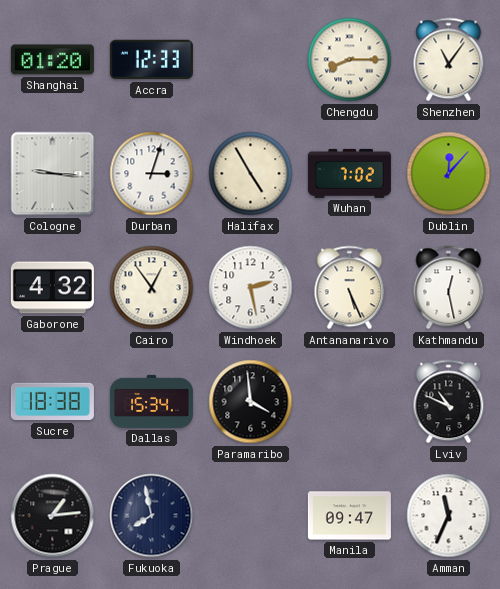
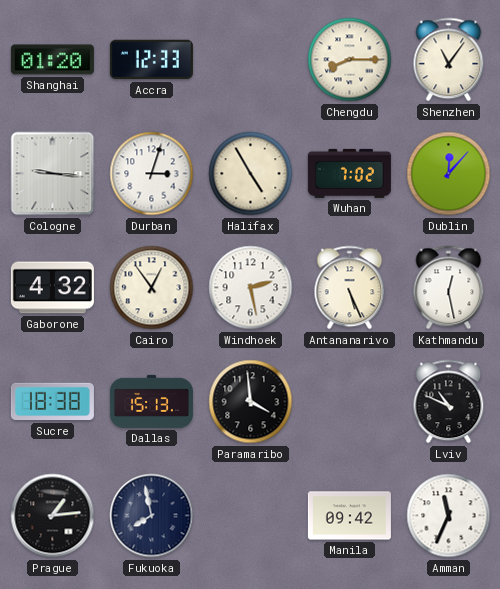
Dallas: 15:34 -> 15:13 (151, 401)
Manila: 09:47 -> 09:42 (349, 516)
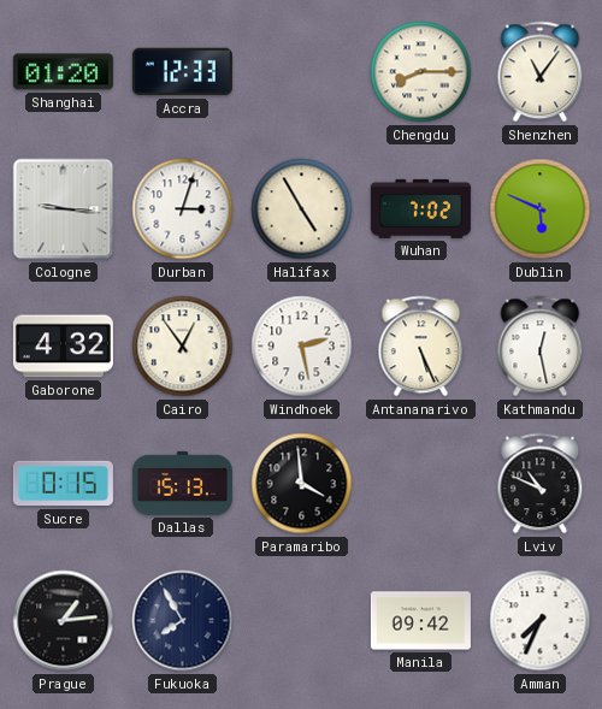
Dublin: 12:07 -> 5:49 (541, 209)
Sucre: 18:38 -> 0:15 (63, 484)
Fukuoka: 7:58 -> 7:55 (183, 621)
Amman: 11:34 -> 7:34 (541, 621)
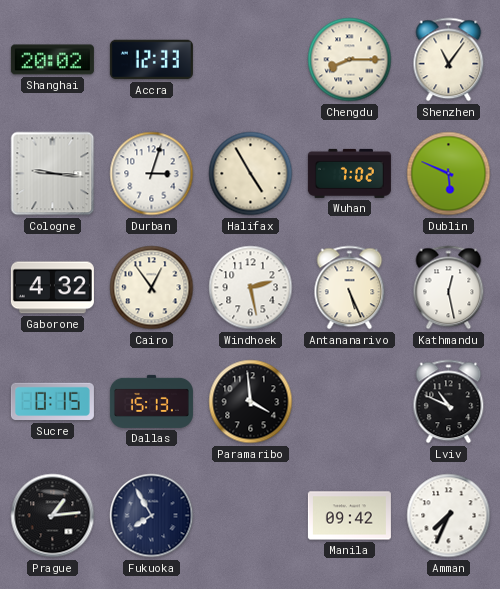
Shanghai: 01:20 -> 20:02 (52, 60)
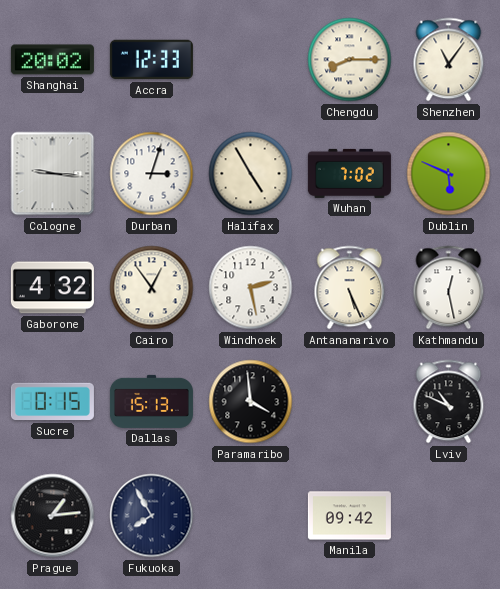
Amman: 7:34 -> none (449, 516)
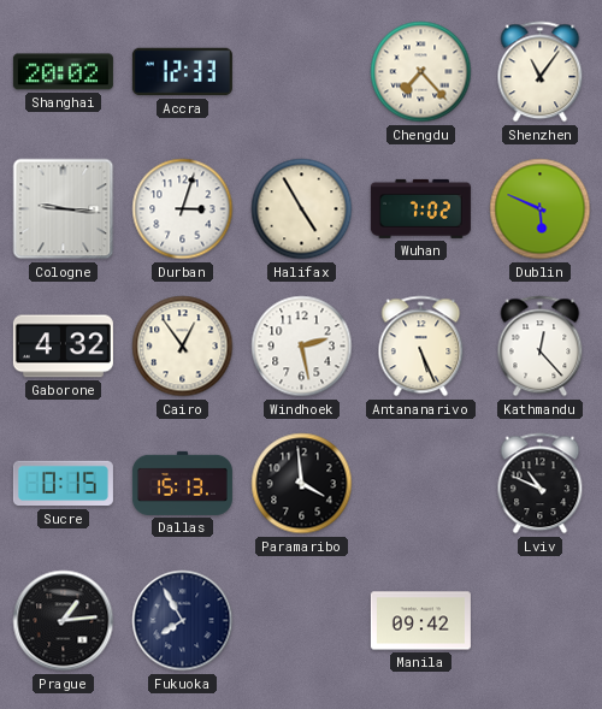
Chengdu: 8:15 -> 7:23 (421, 72)
Kathmandu: 12:28 -> 12:23 (541, 347)
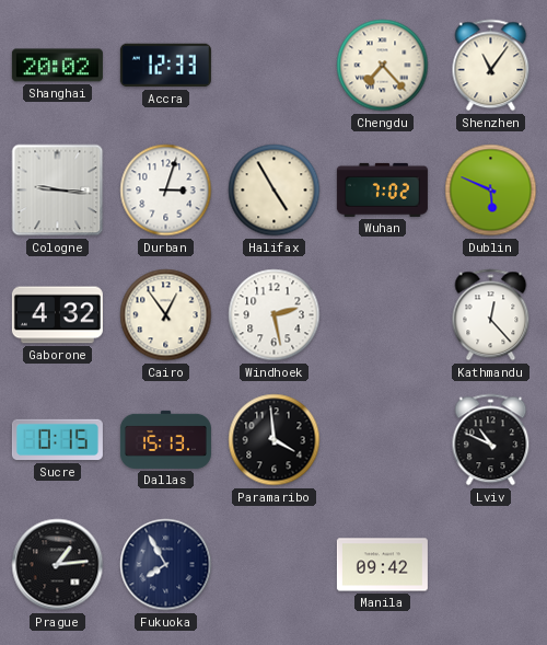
Antananarivo: 5:26 -> none (421, 347)
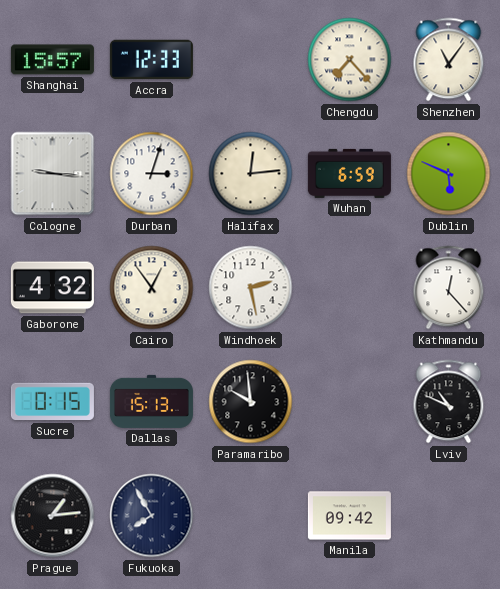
Shanghai: 20:02 -> 15:57 (52, 60)
Halifax: 4:55 -> 12:14 (251, 174)
Wuhan: 7:02 -> 6:59 (349, 173)
Paramaribo: 3:59 -> 9:59 (251, 402)
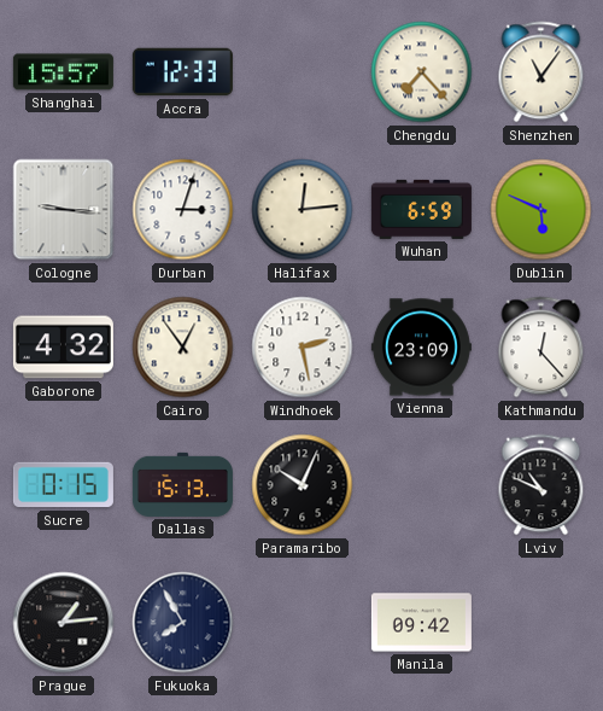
Vienna: none -> 23:09 (421, 348)
Paramaribo: 9:59 -> 10:04 (303, 485)
